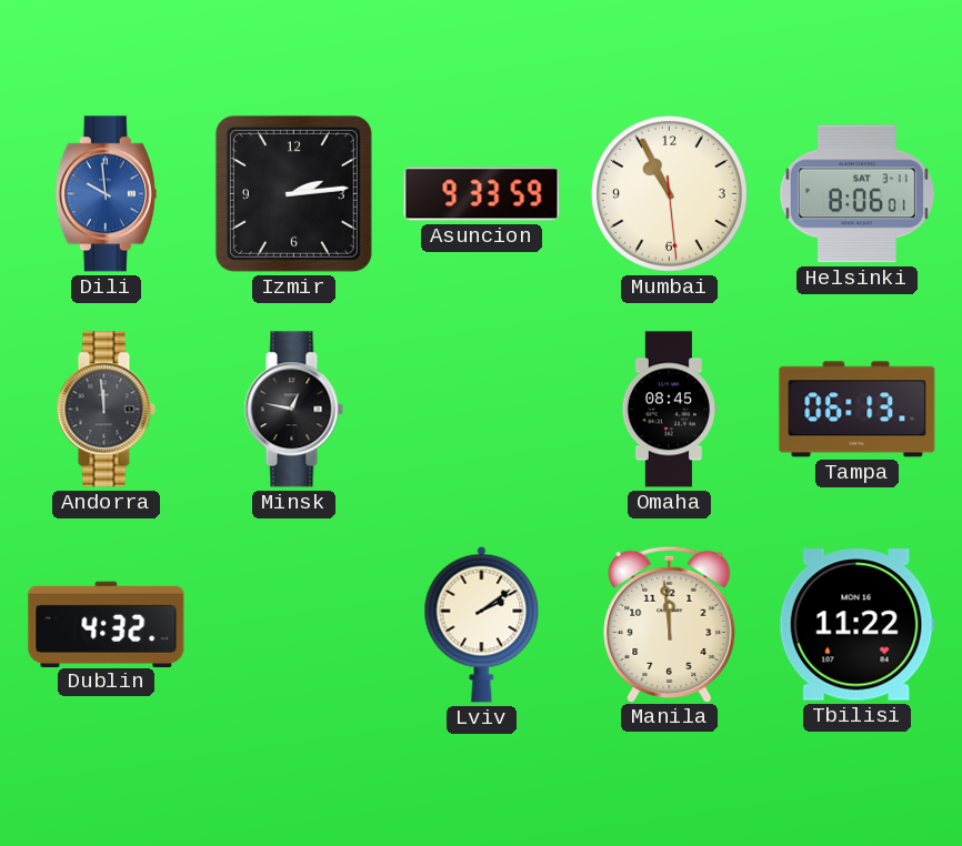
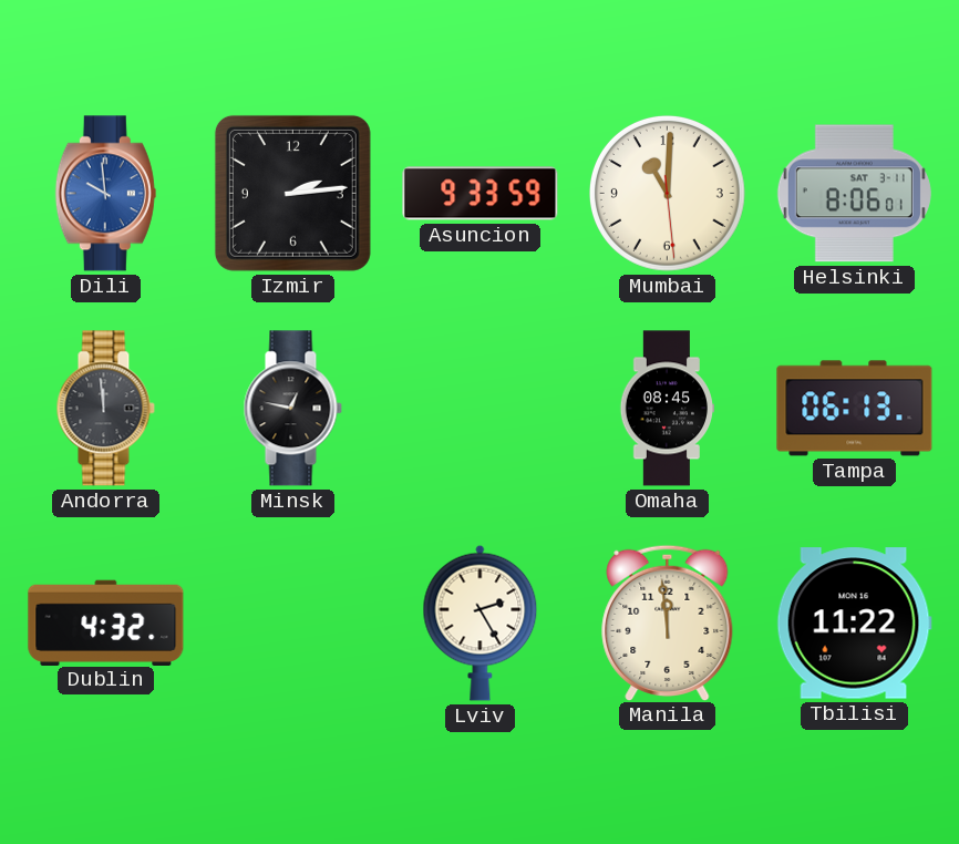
Mumbai: 10:55 -> 11:00 (667, 193)
Lviv: 2:09 -> 2:25 (481, 622)
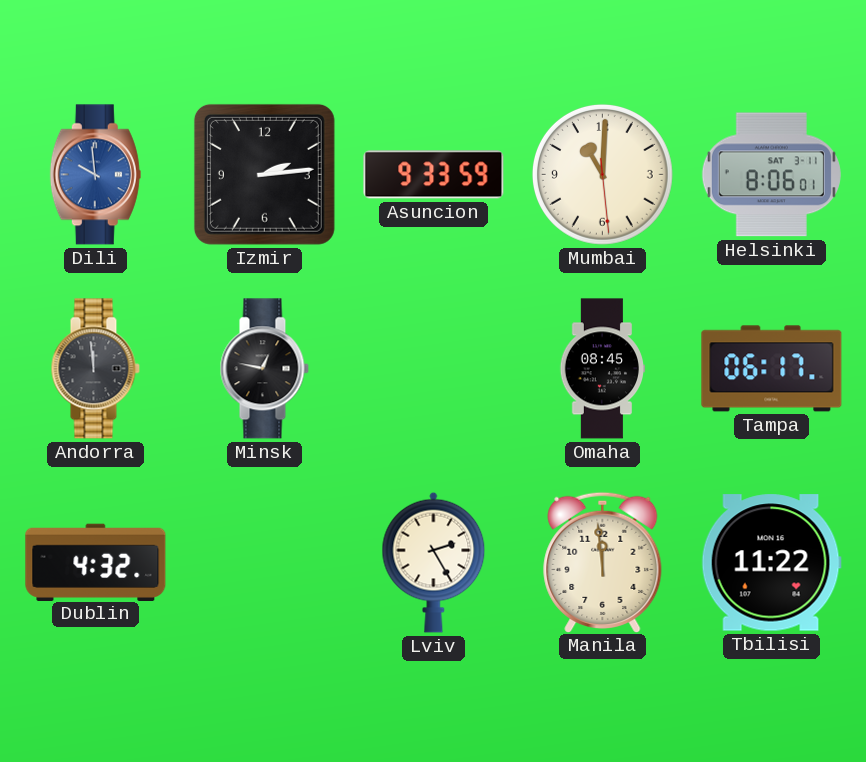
Tampa: 06:13 -> 06:17 (772, 369)
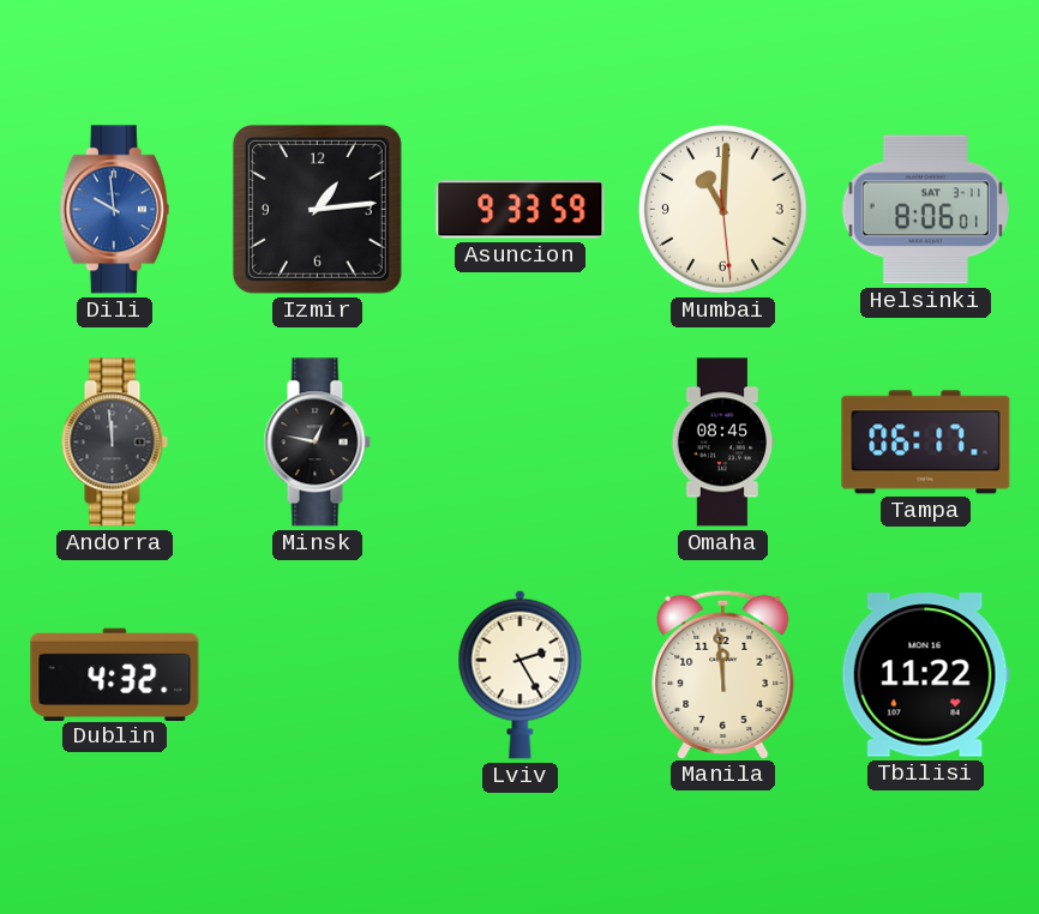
Izmir: 2:14 -> 1:14 (317, 209)
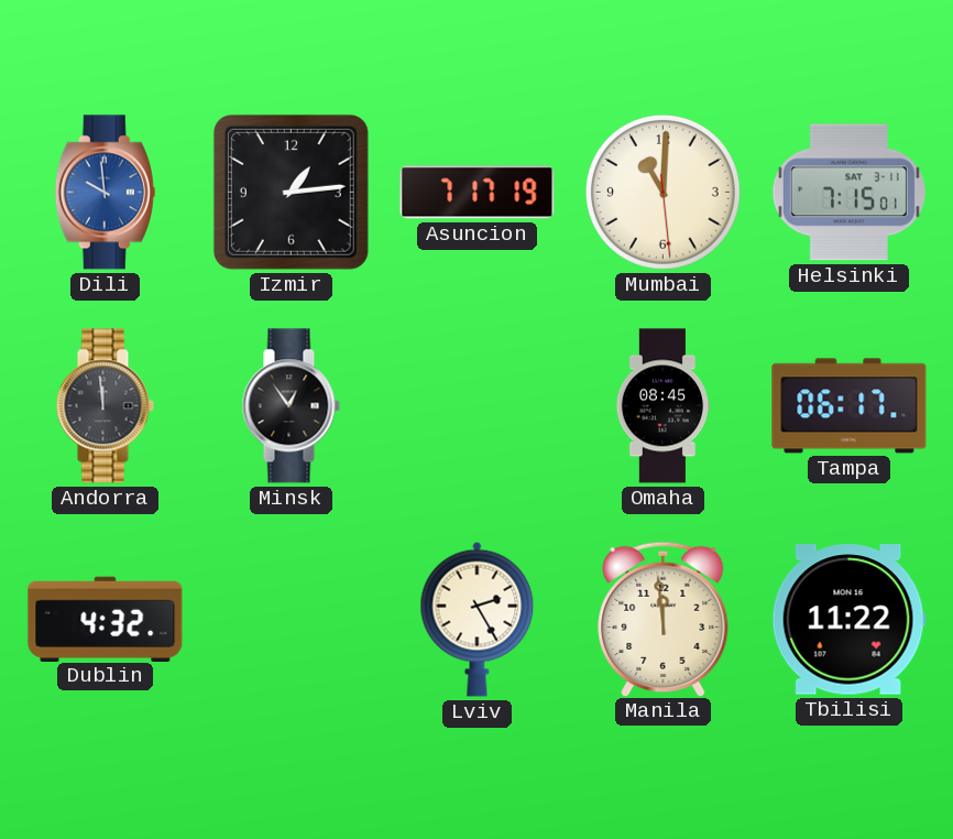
Asuncion: 9:33 -> 7:17 (478, 193)
Helsinki: 8:06 -> 7:15 (848, 193)
Minsk: 12:47 -> 12:54 (291, 406)
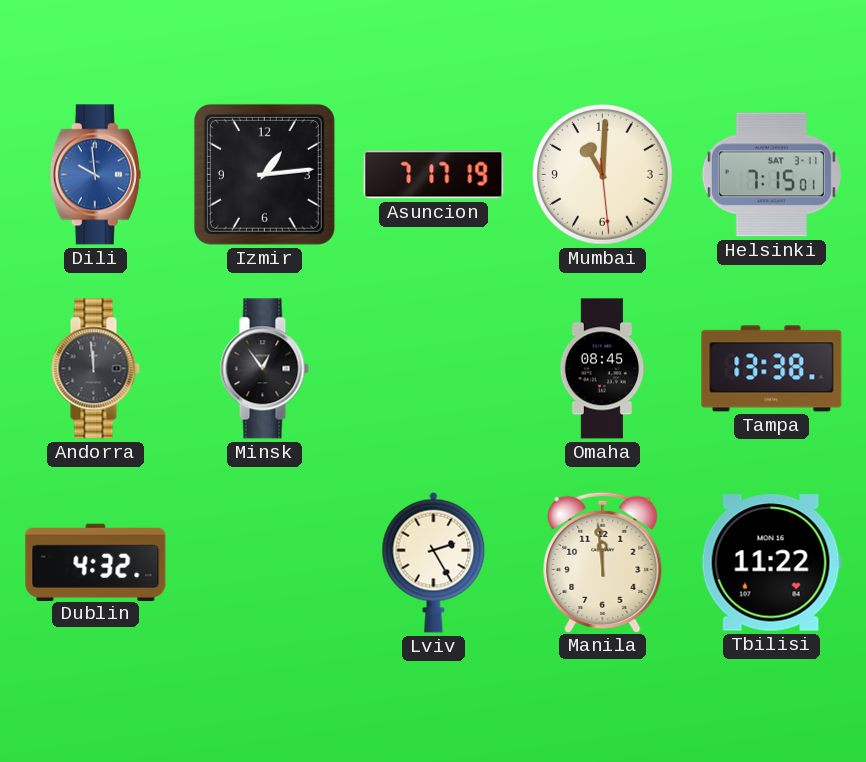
Tampa: 06:17 -> 13:38 (772, 369)
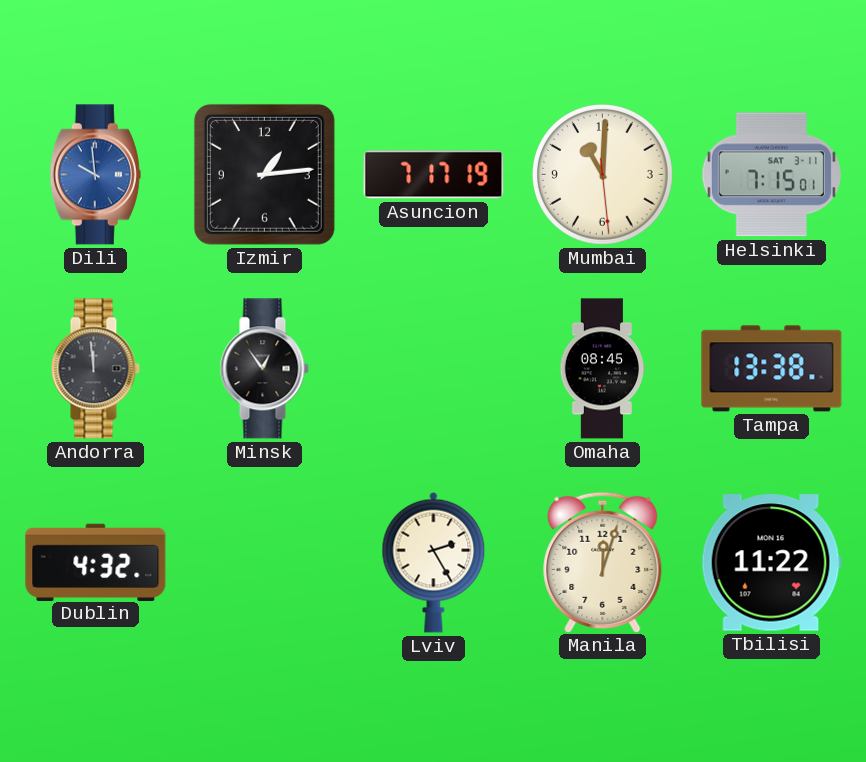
Manila: 11:59 -> 12:03 (603, 562)
